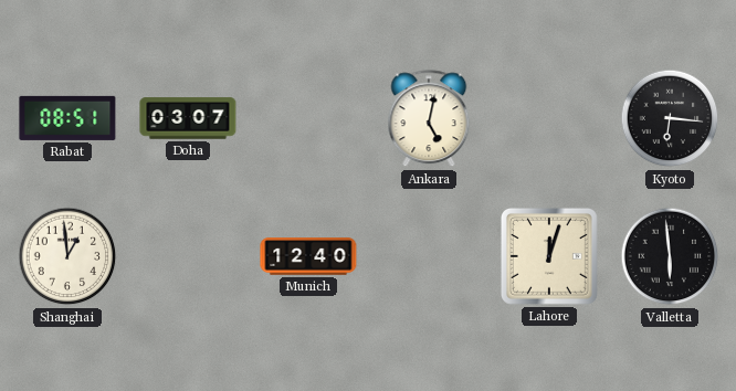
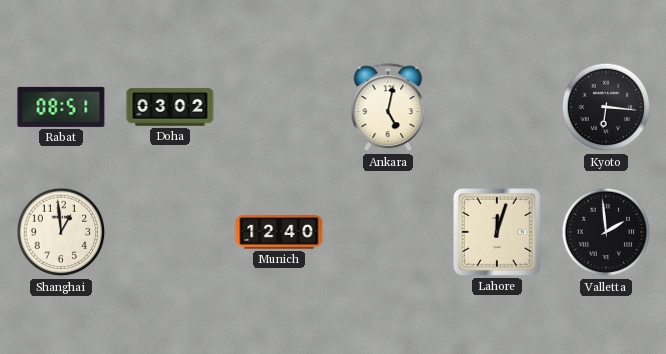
Doha: 03:07 -> 03:02 (170, 107)
Valletta: 5:59 -> 1:59 (606, 232)
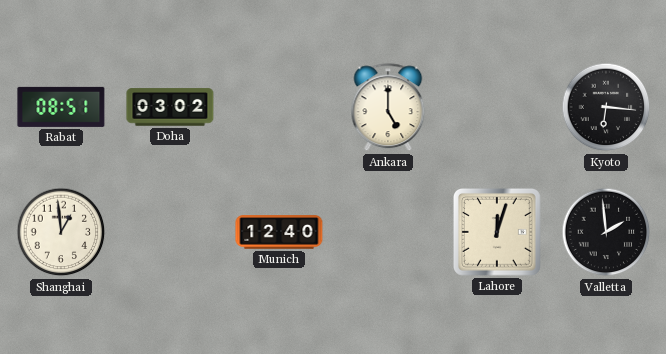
Ankara: 5:02 -> 5:00 (388, 108)
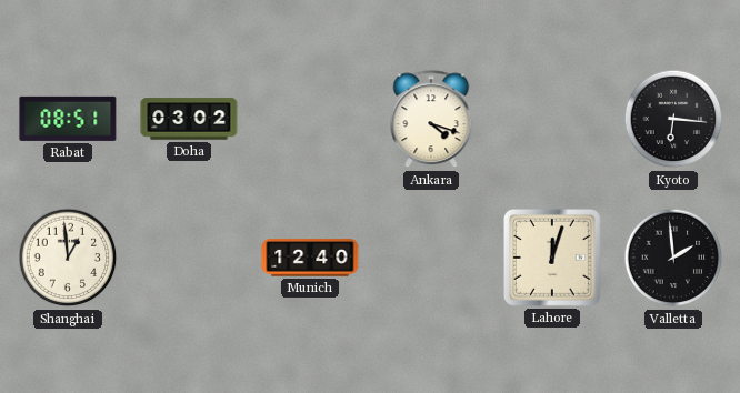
Ankara: 5:00 -> 4:18 (431, 120)
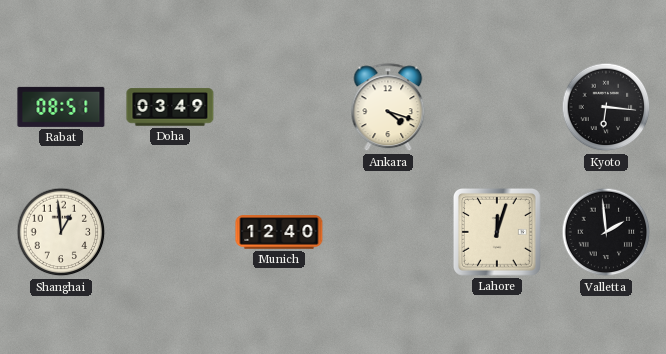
Doha: 03:02 -> 03:49 (170, 107)
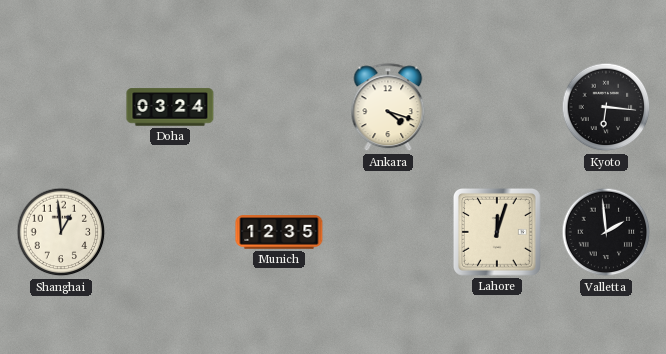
Rabat: 08:51 -> none (61, 107)
Doha: 03:49 -> 03:24 (170, 107)
Munich: 12:40 -> 12:35 (279, 232)
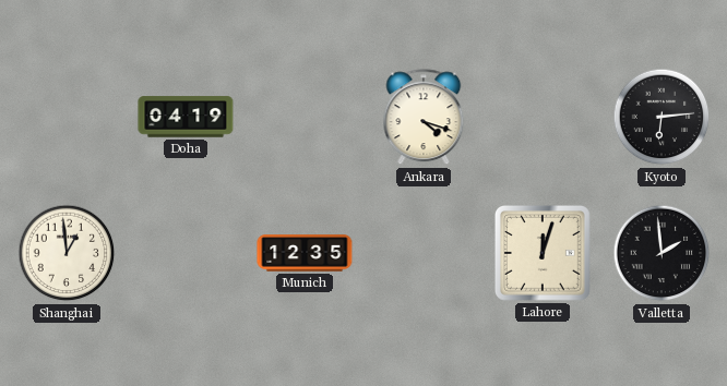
Doha: 03:24 -> 04:19 (186, 117)
Kyoto: 6:16 -> 6:14 (662, 117)
